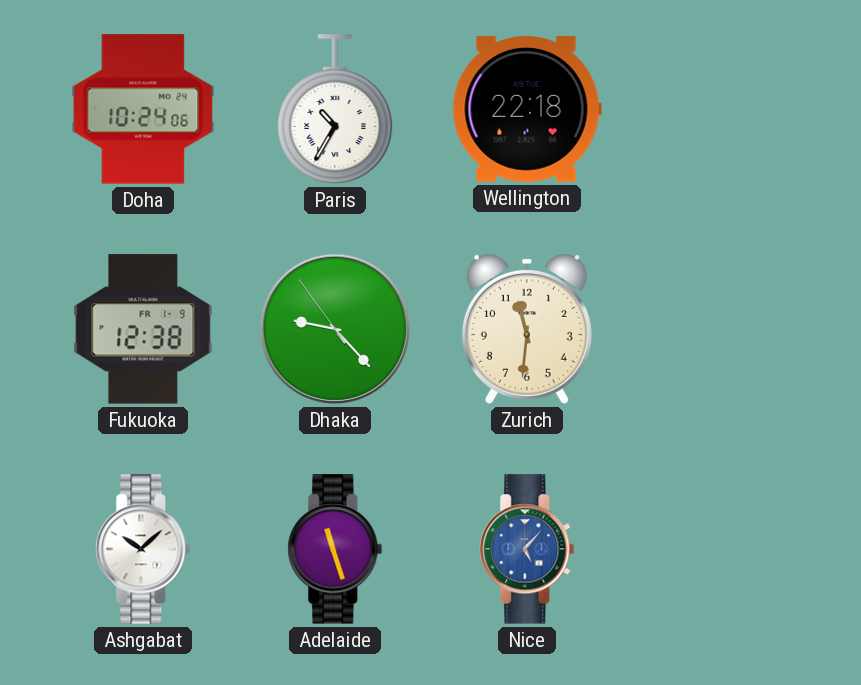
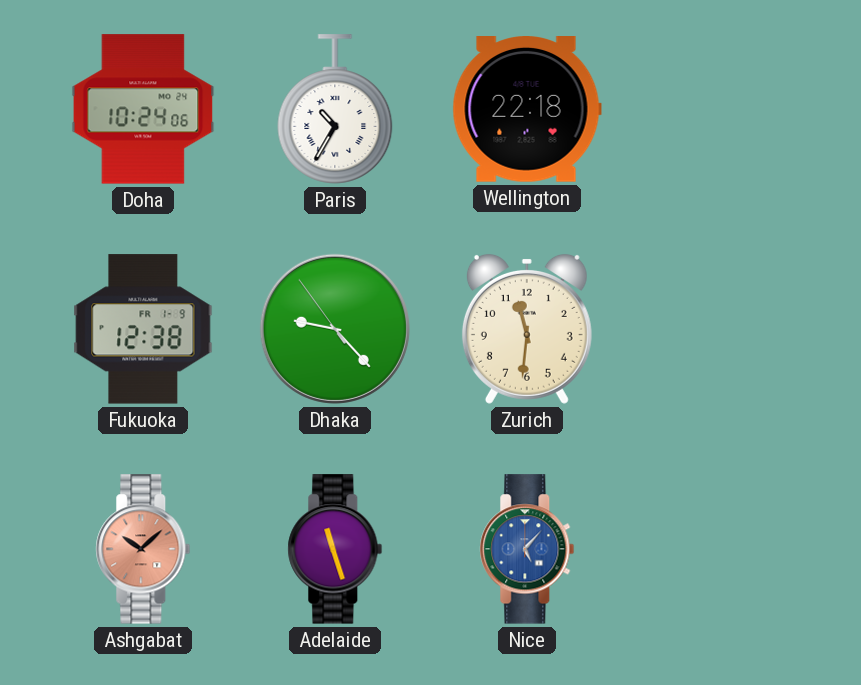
Ashgabat dial: white -> salmon (143, 549)
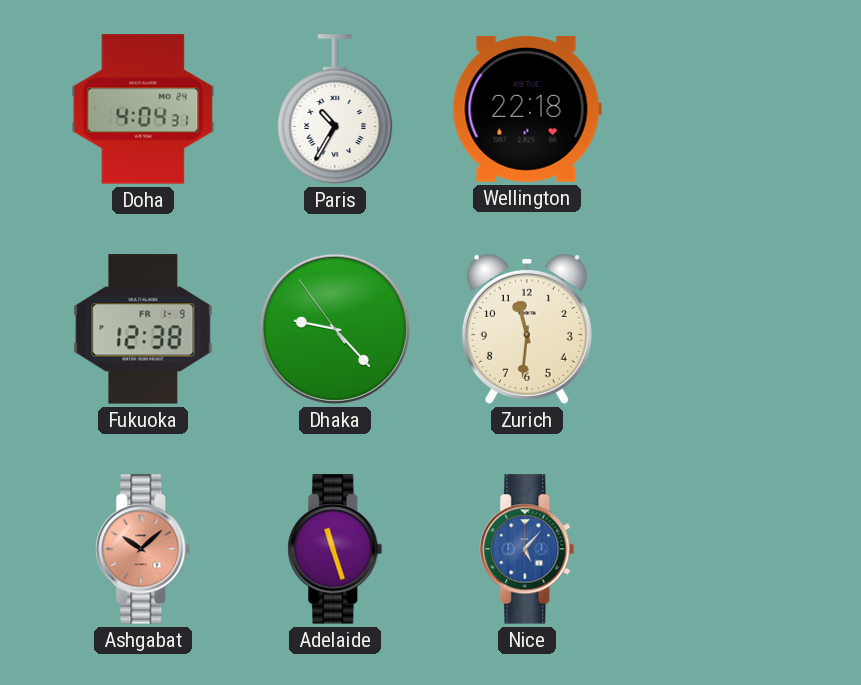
Doha: 10:24 -> 4:04 (143, 109)
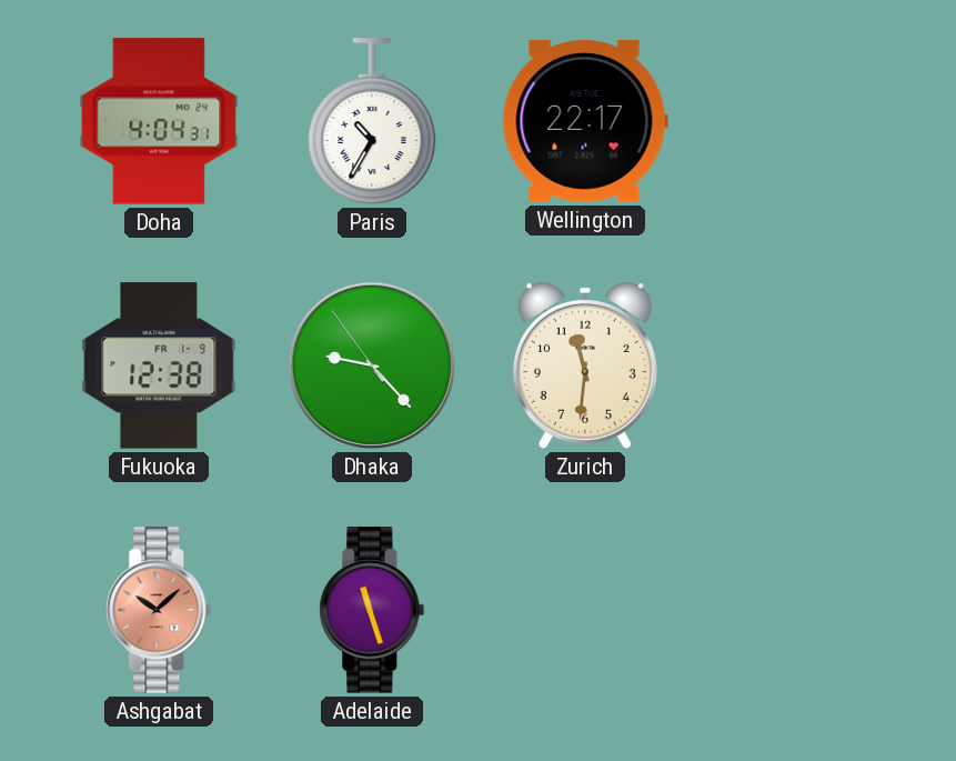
Wellington: 22:18 -> 22:17 (585, 122)
Nice: 5:07 -> none (527, 549)
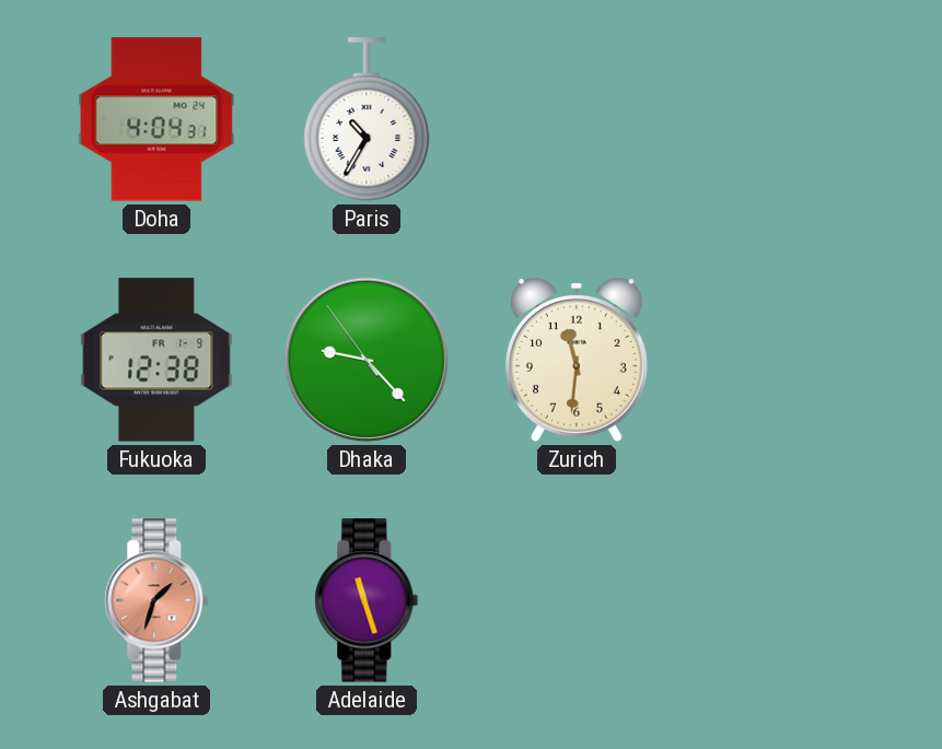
Wellington: 22:17 -> none (585, 122)
Ashgabat: 10:08 -> 1:33 (156, 600)
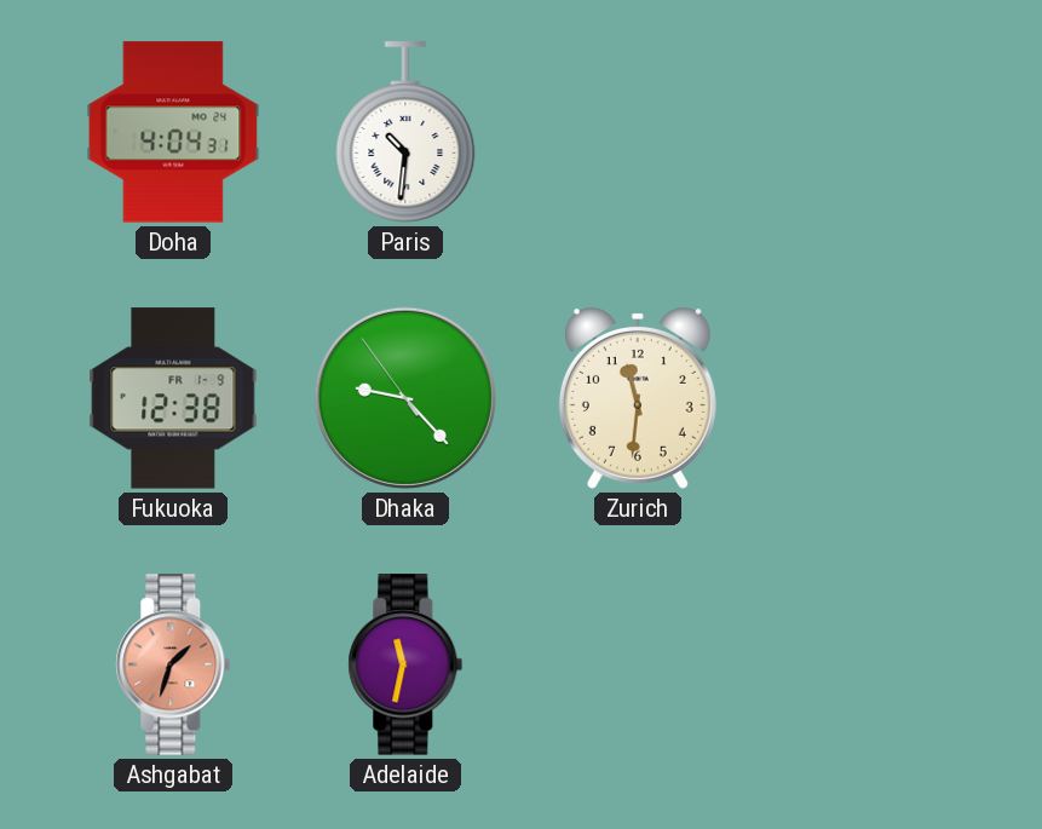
Paris: 10:35 -> 10:31 (405, 132)
Adelaide: 11:27 -> 11:32 (405, 664)
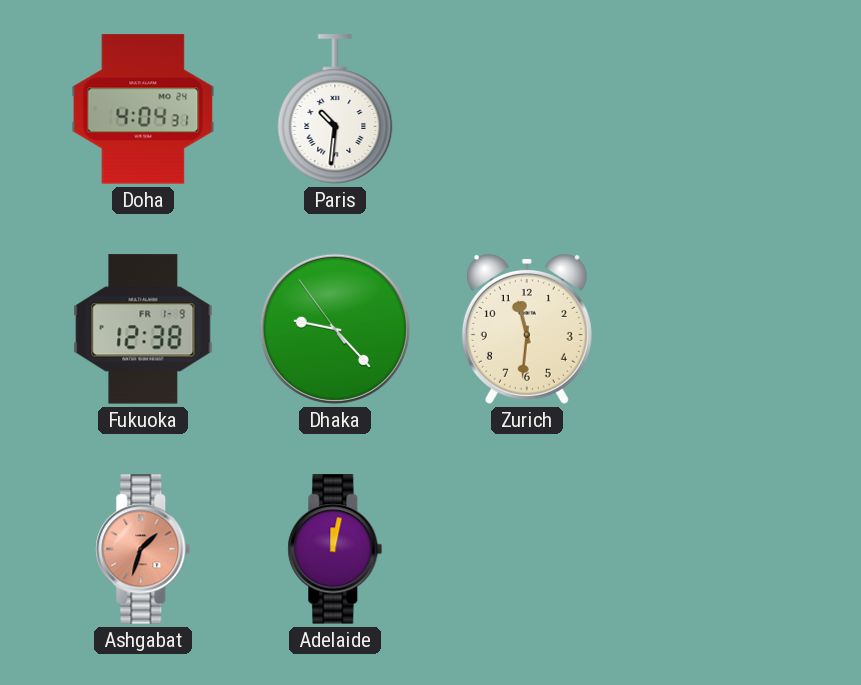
Adelaide: 11:32 -> 12:02 (335, 549)
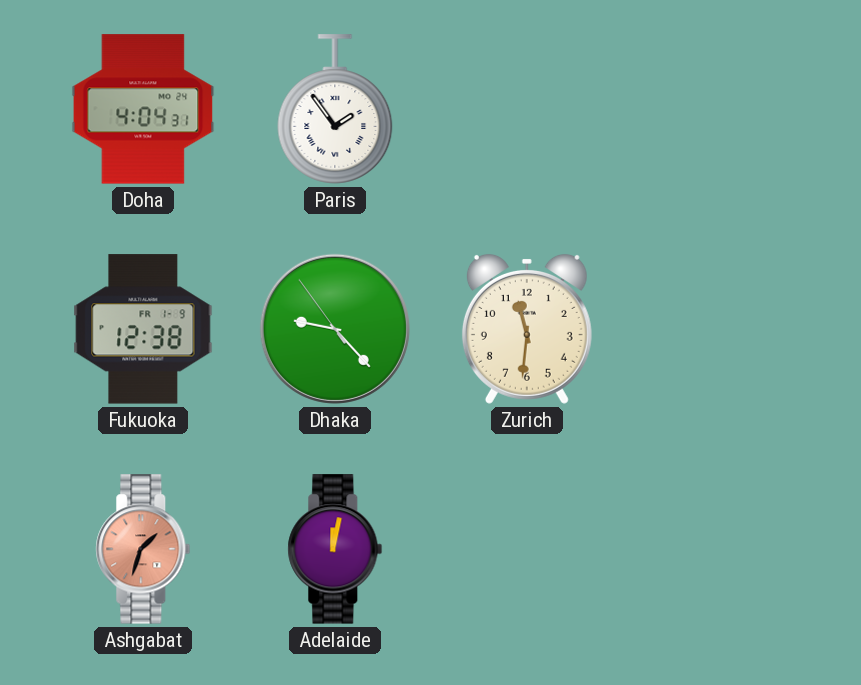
Paris: 10:31 -> 1:54 (335, 109)
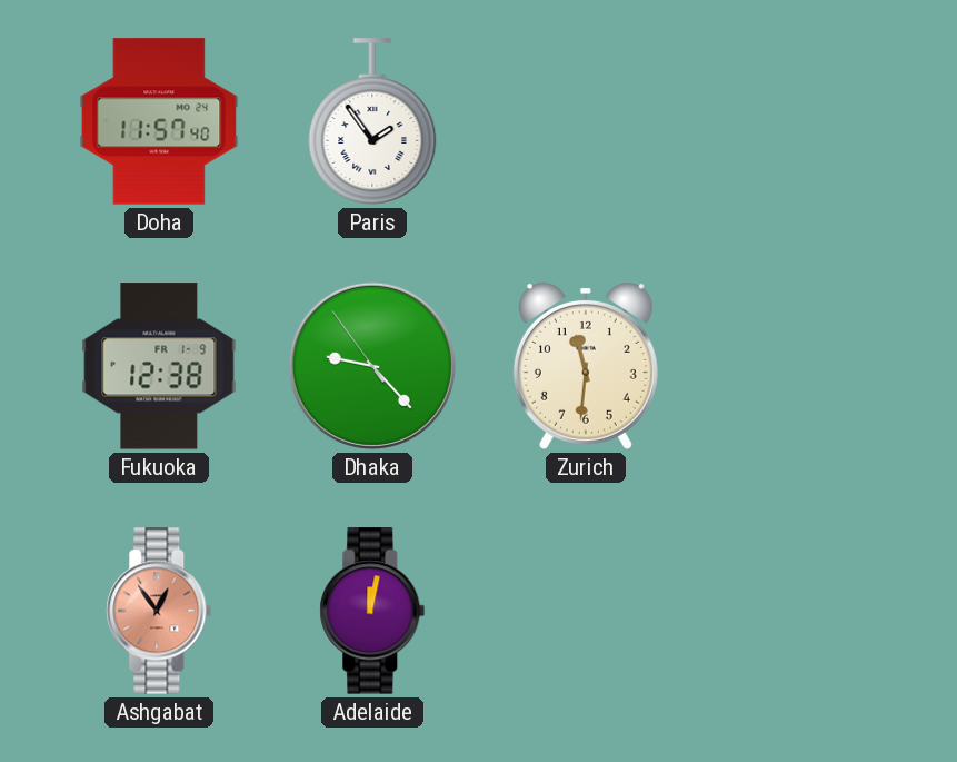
Doha: 4:04 -> 11:57 (159, 121)
Ashgabat: 1:33 -> 12:54 (159, 611)
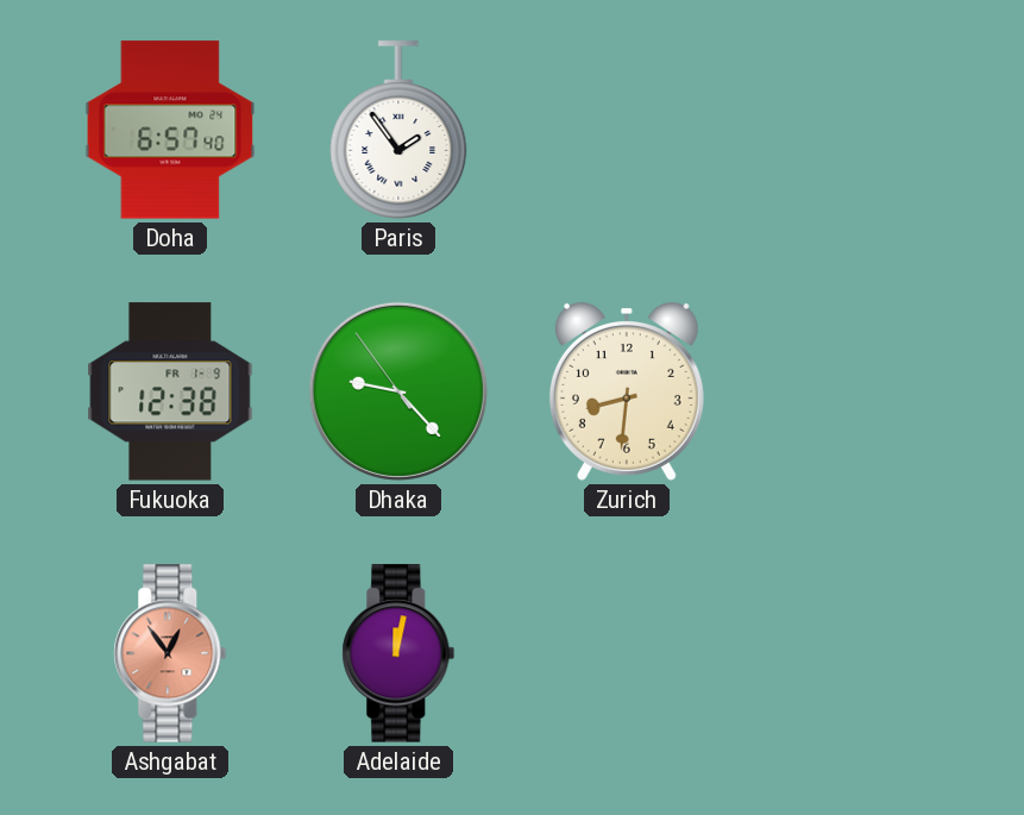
Doha: 11:57 -> 6:57 (170, 130)
Zurich: 11:31 -> 8:31 (627, 391)
